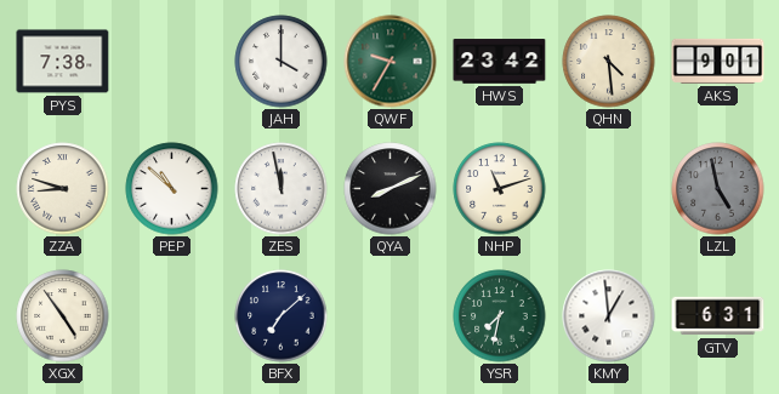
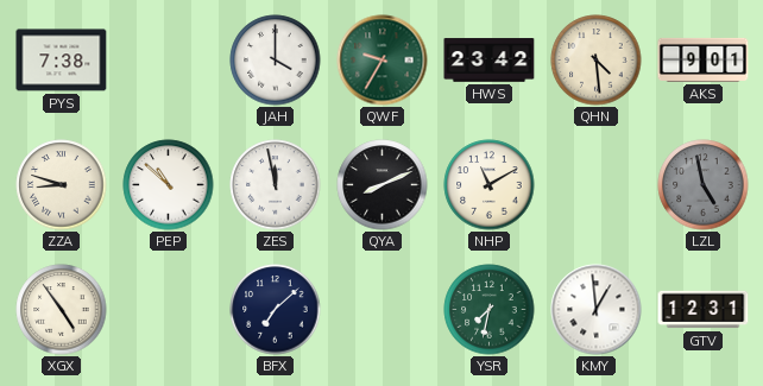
NHP: 11:12 -> 11:10 (490, 185)
GTV: 6:31 -> 12:31 (704, 310)
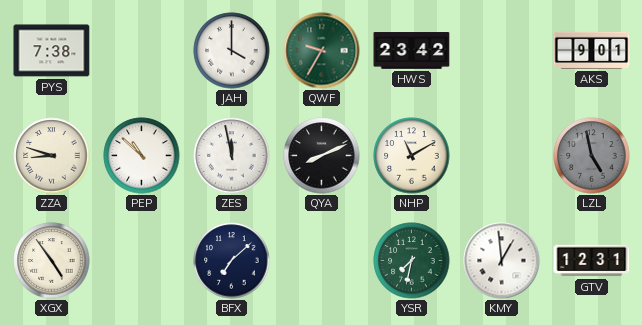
QHN: 4:29 -> none (597, 61)
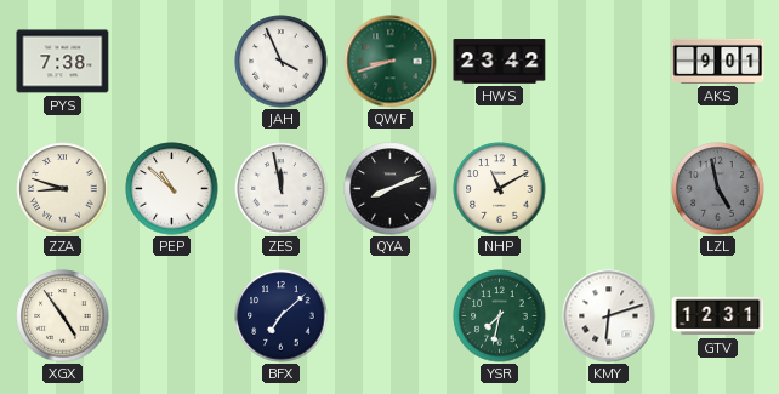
JAH: 4:00 -> 3:56 (282, 62)
QWF: 9:35 -> 8:42 (391, 62)
KMY: 12:59 -> 6:12 (609, 316)
